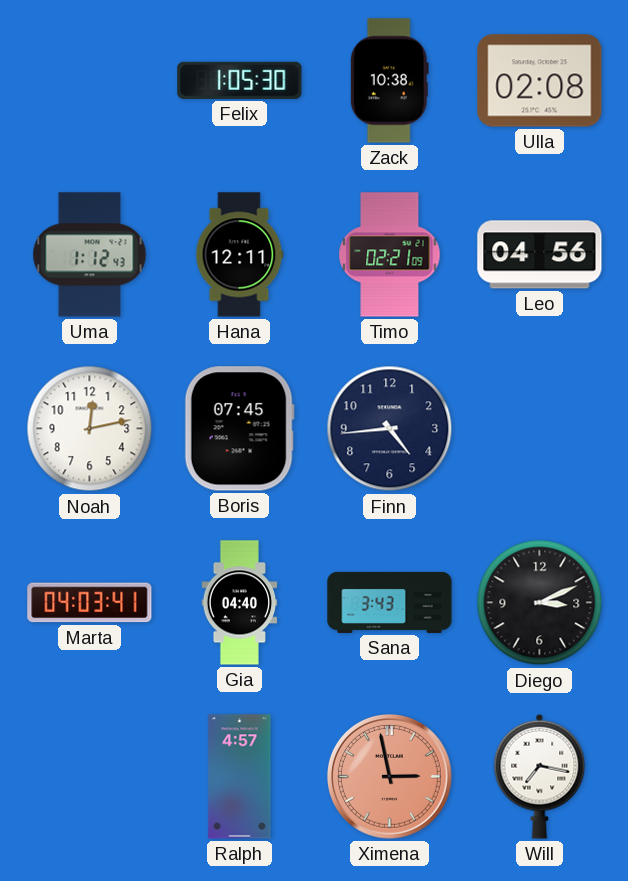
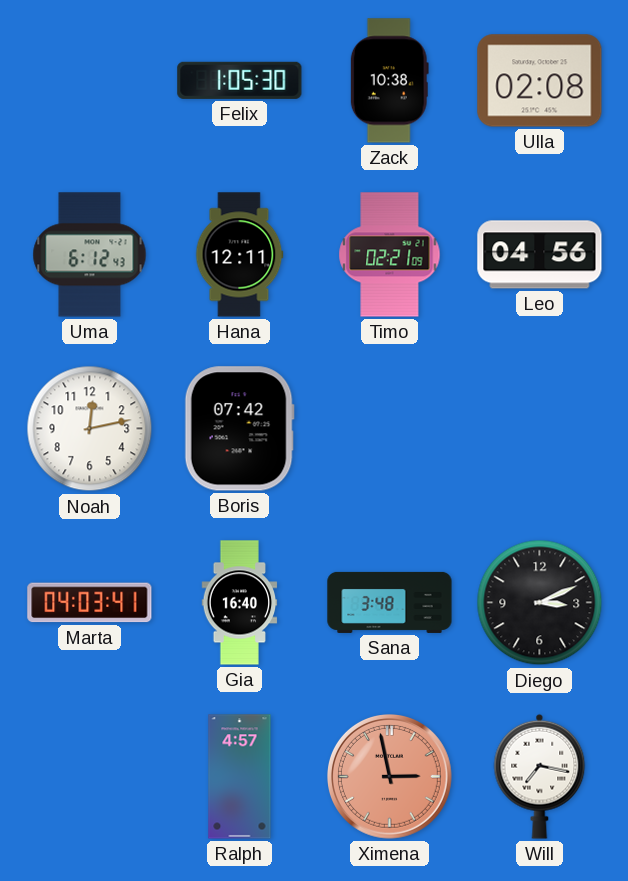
Uma: 1:12 -> 6:12 (90, 255)
Boris: 07:45 -> 07:42 (239, 429)
Finn: 4:44 -> none (390, 429)
Gia: 04:40 -> 16:40 (240, 603)
Sana: 3:43 -> 3:48 (390, 602)
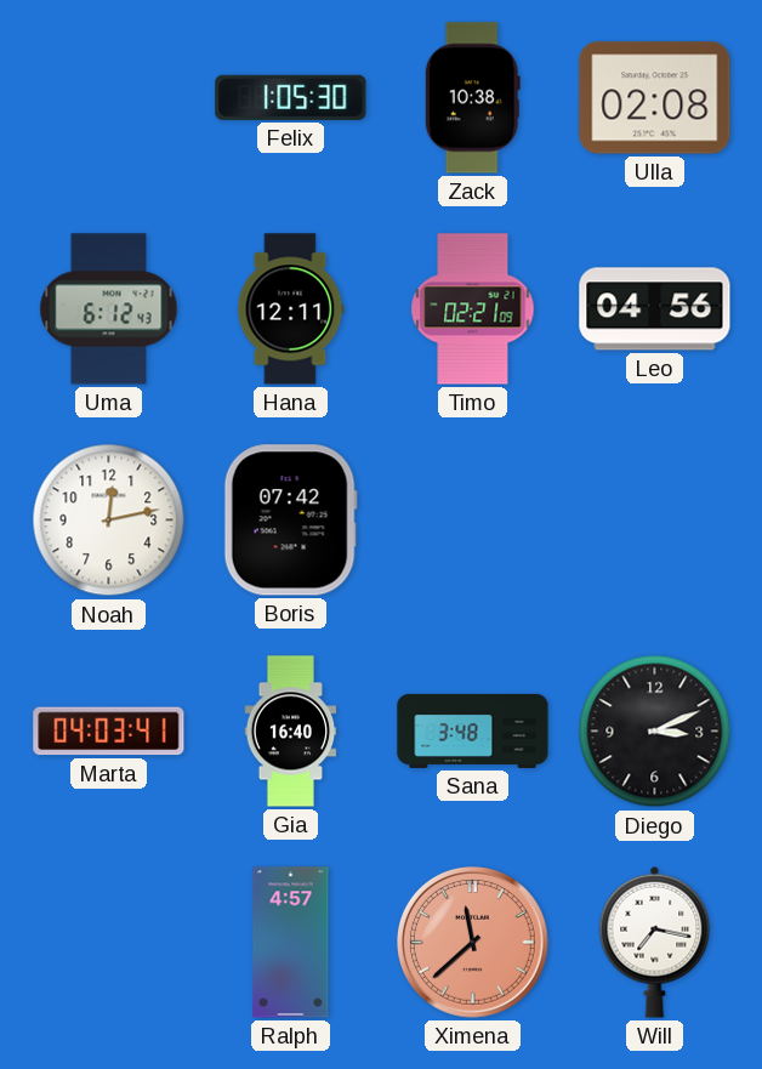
Ximena: 2:58 -> 11:38 (473, 943)
